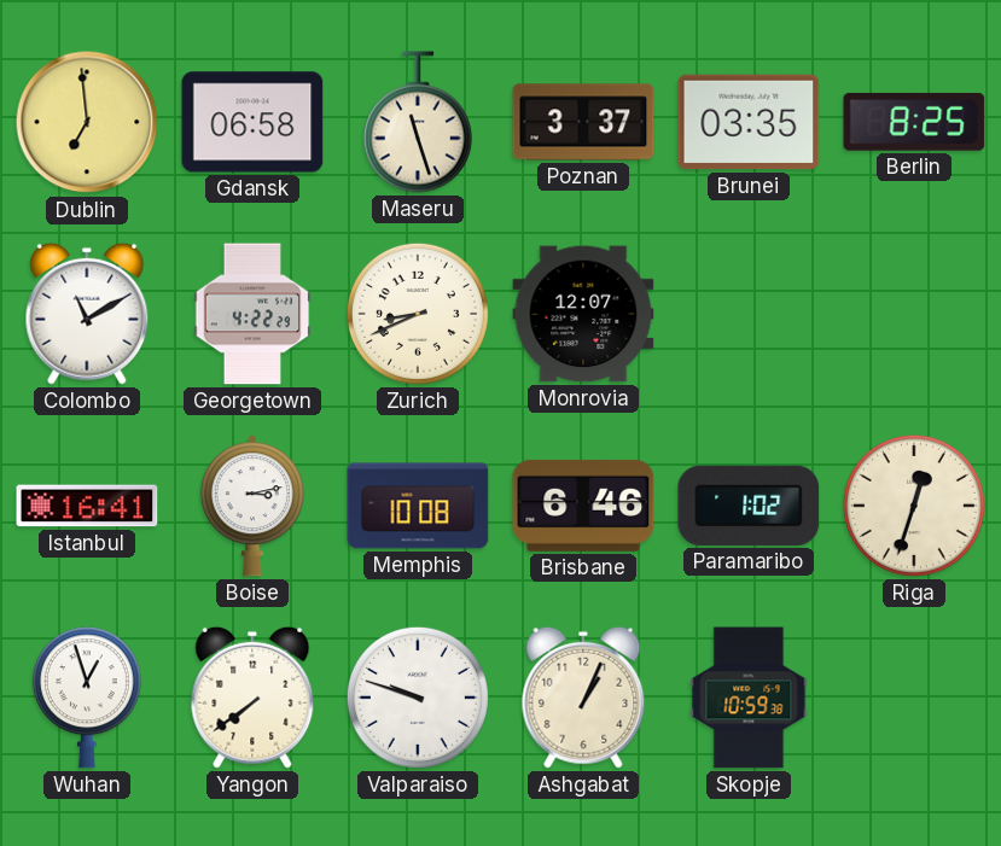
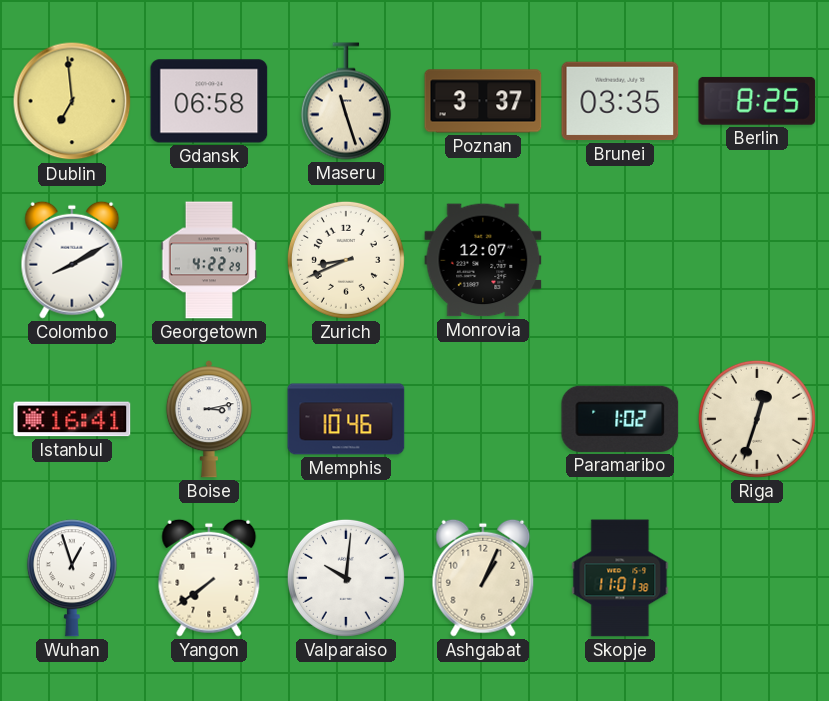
Colombo: 11:10 -> 8:10 (72, 260)
Memphis: 10:08 -> 10:46 (346, 419)
Brisbane: 6:46 -> none (583, 506)
Valparaiso: 9:48 -> 10:01 (346, 578)
Skopje: 10:59 -> 11:01 (620, 578)
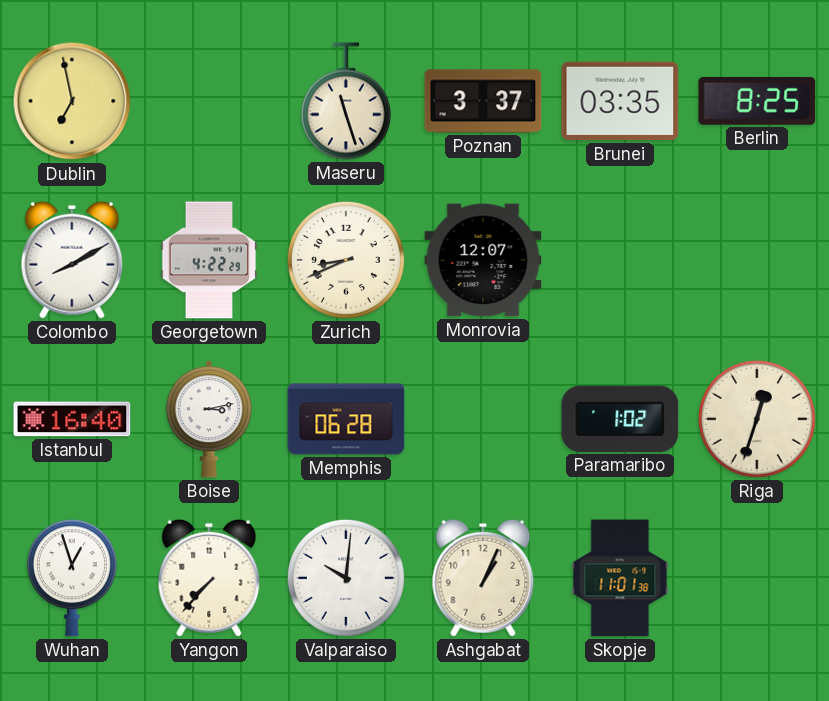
Dublin: 6:59 -> 6:58 (72, 101)
Gdansk: 06:58 -> none (209, 101)
Istanbul: 16:41 -> 16:40 (72, 419)
Memphis: 10:46 -> 06:28 (346, 419)
Yangon: 7:39 -> 7:37 (209, 578)
